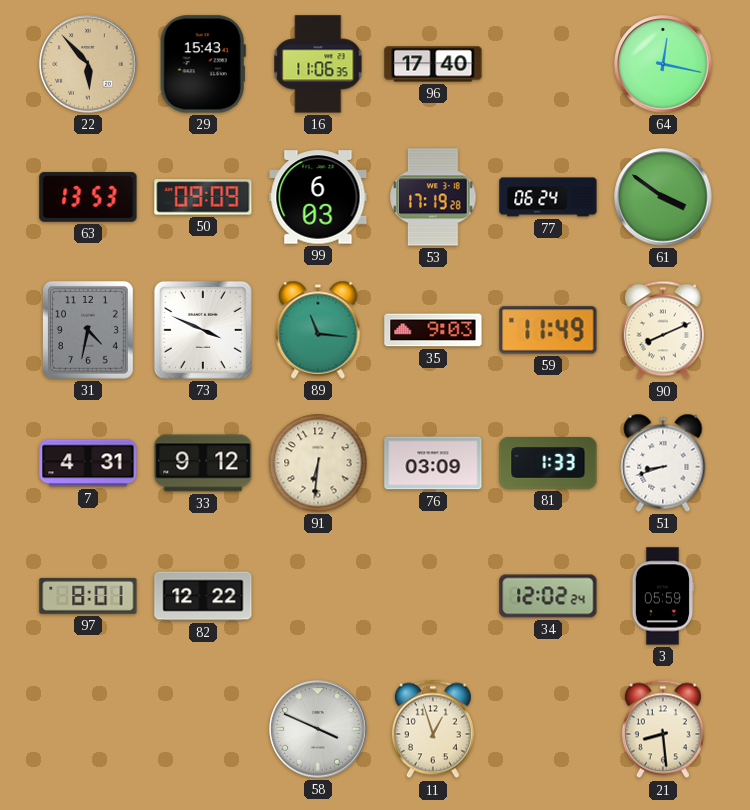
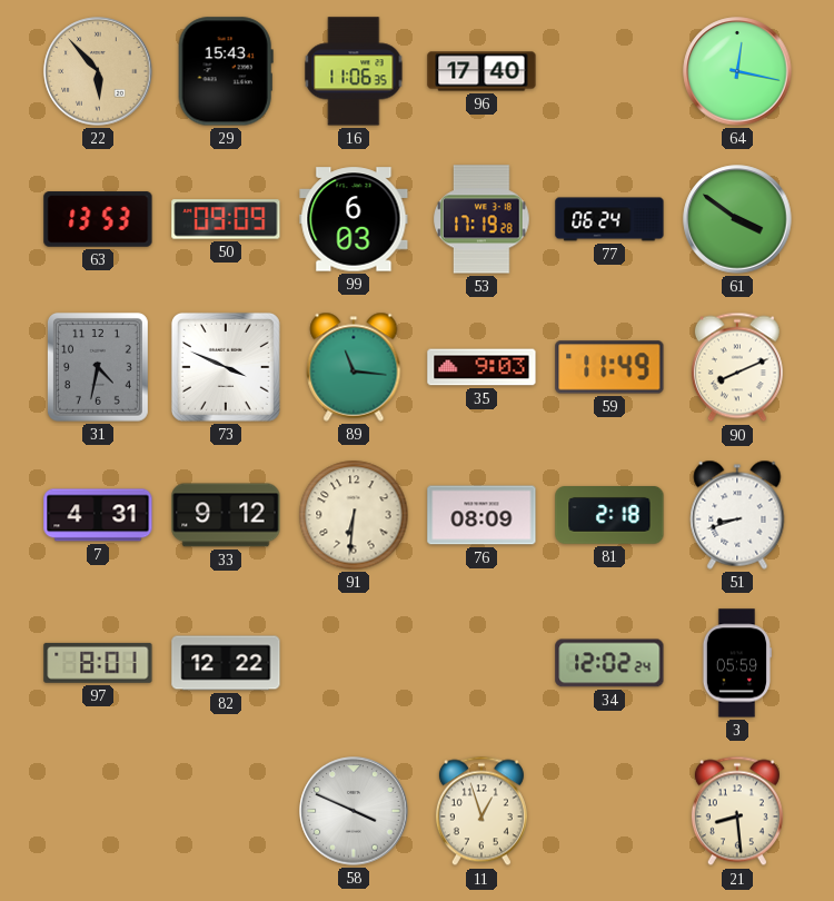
76: 03:09 -> 08:09 (481, 515)
81: 1:33 -> 2:18 (609, 516)
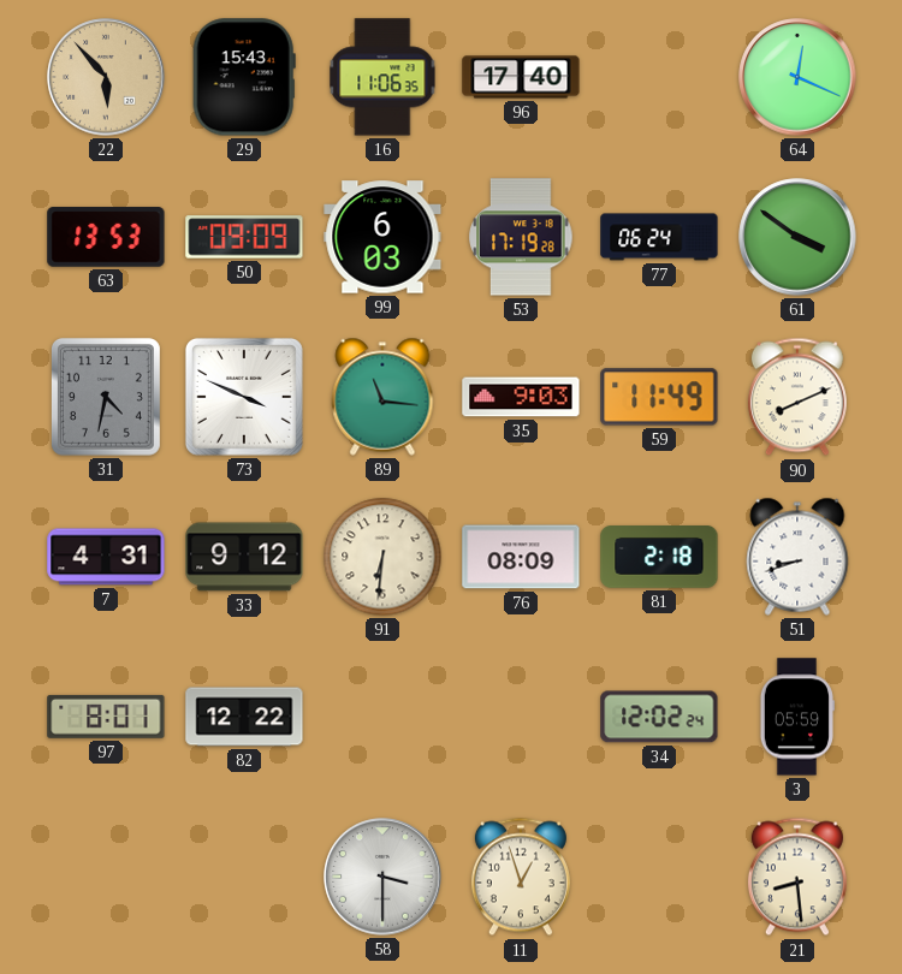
64: 12:17 -> 12:19 (797, 77)
58: 3:49 -> 3:30 (382, 877)
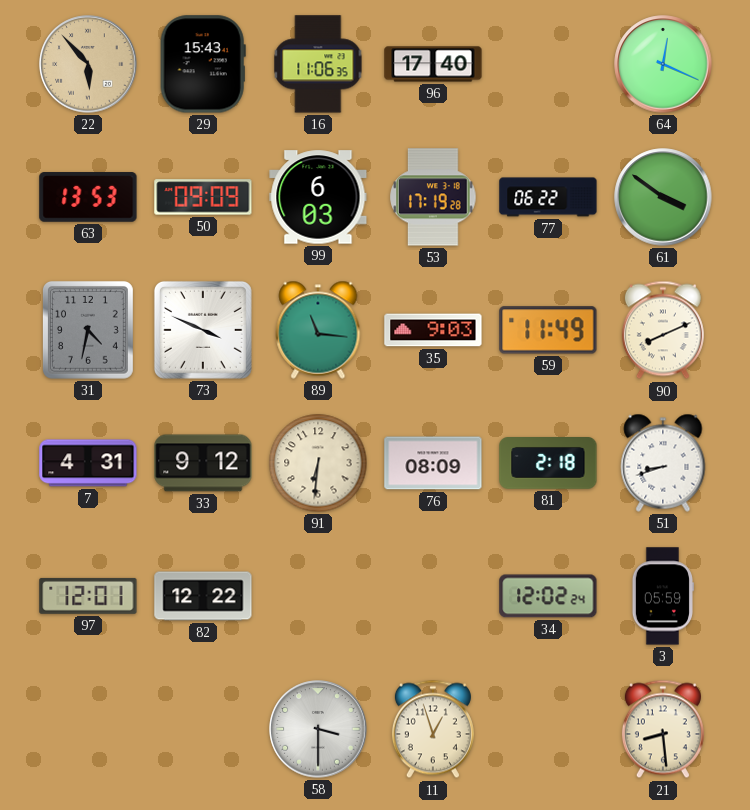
77: 06:24 -> 06:22 (548, 197)
97: 8:01 -> 12:01 (88, 596)
